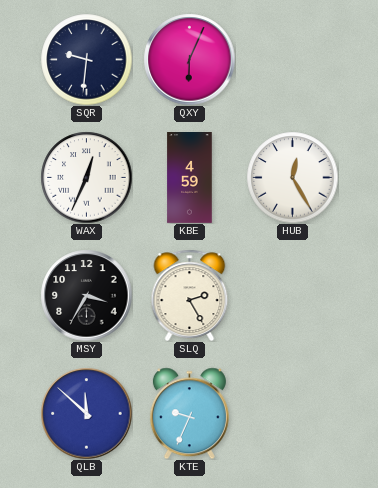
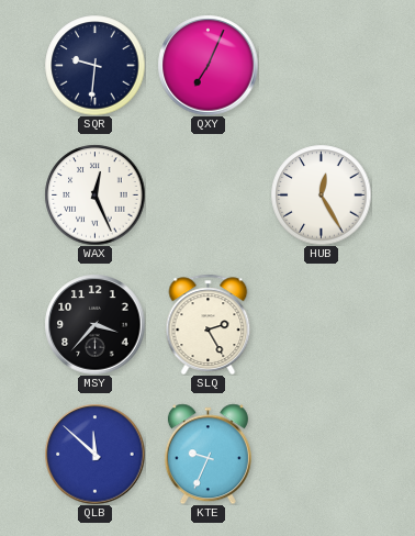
QXY: 6:04 -> 7:04 (207, 65)
WAX: 12:34 -> 12:26 (94, 194)
KBE: 4:59 -> none (190, 178)
MSY: 3:35 -> 3:37 (94, 324)
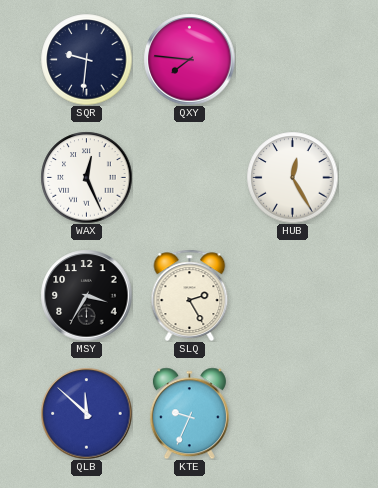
QXY: 7:04 -> 7:46 (189, 59)
MSY: 3:37 -> 3:35 (86, 295)
